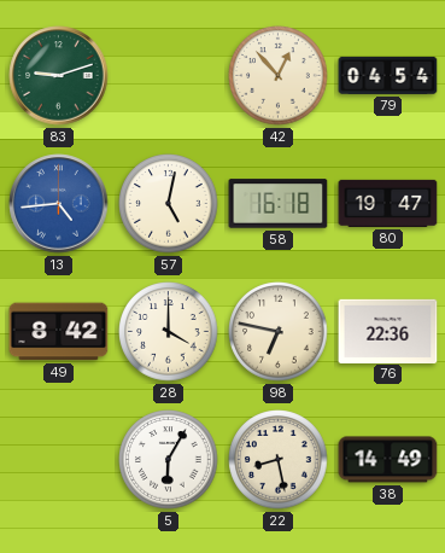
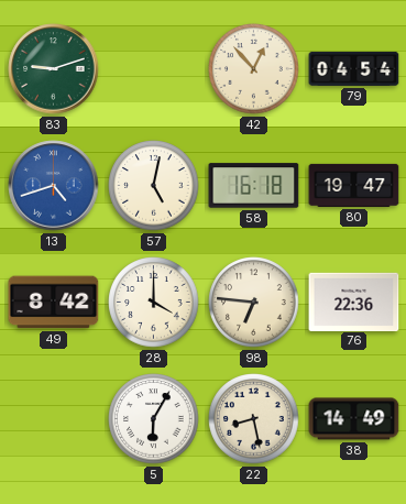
13: 4:44 -> 4:42 (54, 186)
98: 6:47 -> 6:46 (254, 303)
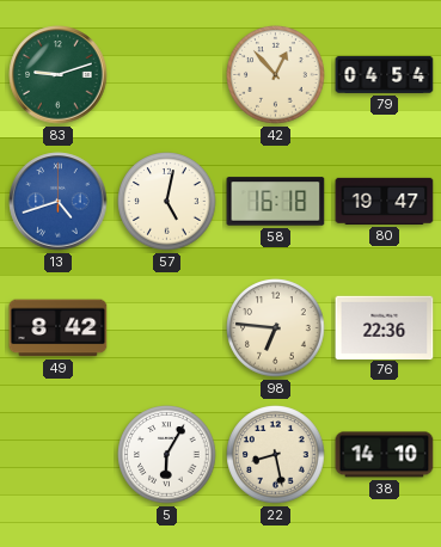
28: 4:00 -> none (154, 303)
38: 14:49 -> 14:10 (385, 455)
